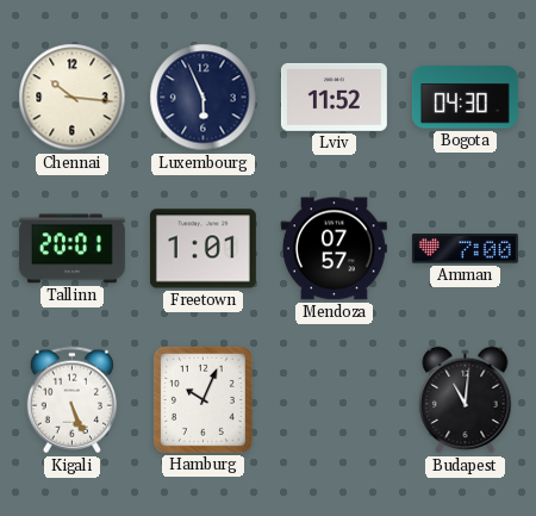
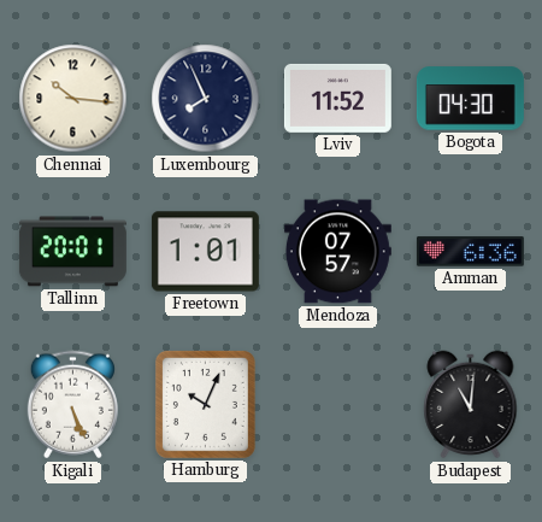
Luxembourg: 5:56 -> 7:56 (206, 99)
Amman: 7:00 -> 6:36 (470, 252)
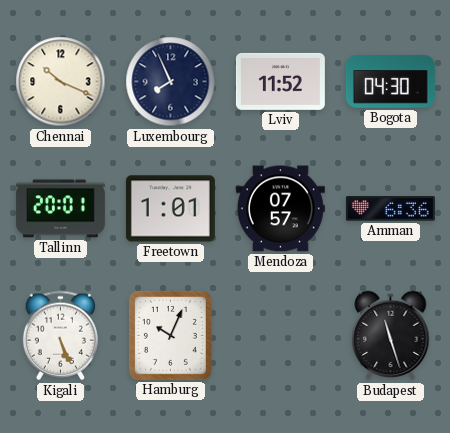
Chennai: 10:16 -> 10:19 (61, 82)
Budapest: 11:01 -> 11:27 (391, 336)
